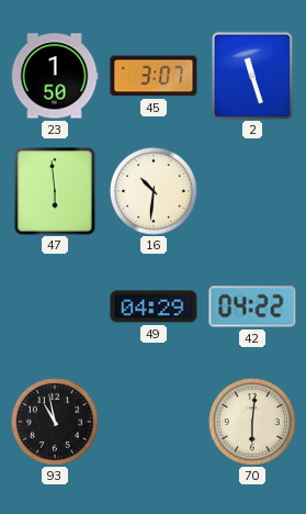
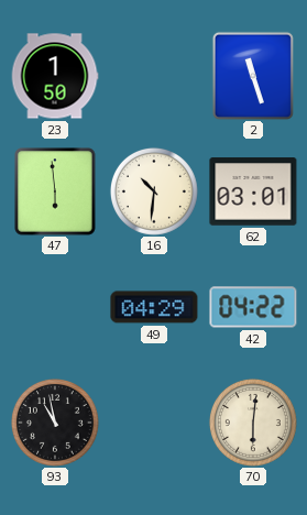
45: 3:07 -> none (154, 76)
62: none -> 03:01 (253, 191)
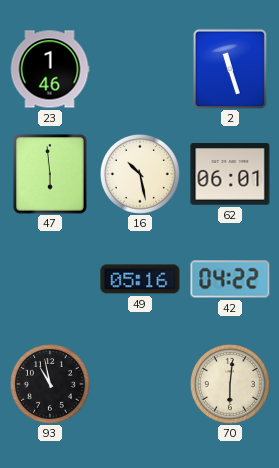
23: 1:50 -> 1:46 (50, 69)
16: 10:31 -> 10:28 (140, 174)
62: 03:01 -> 06:01 (230, 174)
49: 04:29 -> 05:16 (140, 279)
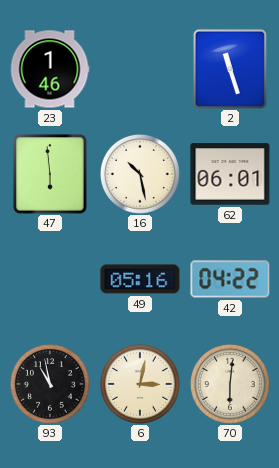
6: none -> 3:02 (140, 384)
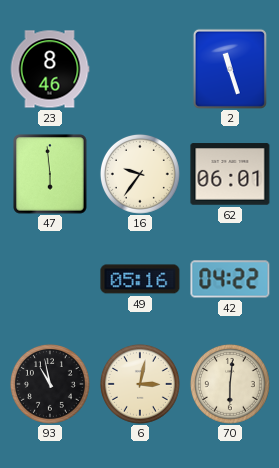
23: 1:46 -> 8:46 (50, 69)
16: 10:28 -> 9:36 (140, 174)
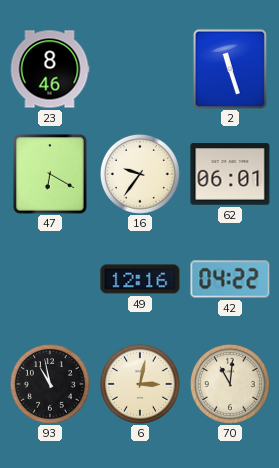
47: 5:59 -> 6:20 (50, 174)
49: 05:16 -> 12:16 (140, 279)
70: 6:01 -> 11:01 (230, 384)
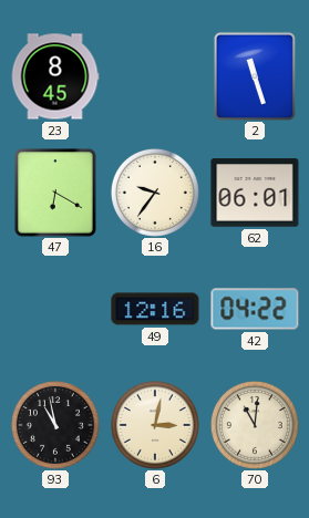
23: 8:46 -> 8:45 (55, 76)
